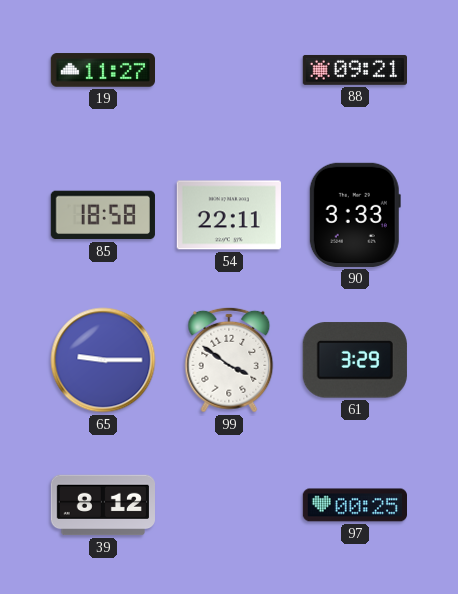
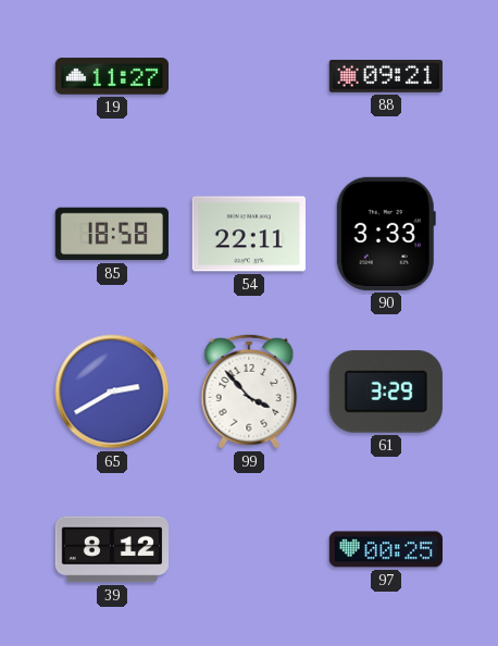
65: 9:15 -> 2:40 (112, 392)
99: 3:51 -> 3:53 (249, 392)
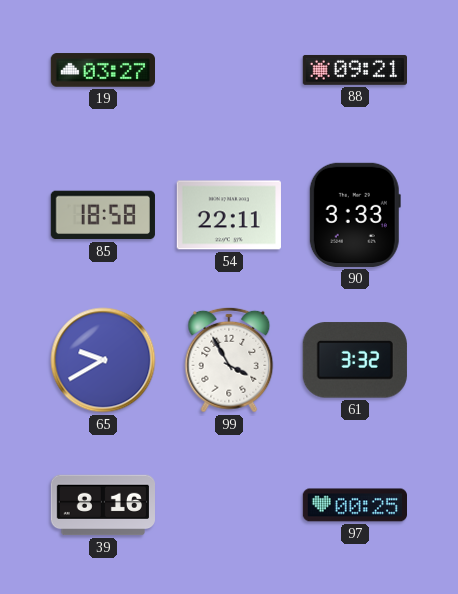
19: 11:27 -> 03:27 (102, 70)
65: 2:40 -> 9:40 (103, 360)
99: 3:53 -> 3:55 (229, 360)
61: 3:29 -> 3:32 (355, 360)
39: 8:12 -> 8:16 (102, 505)
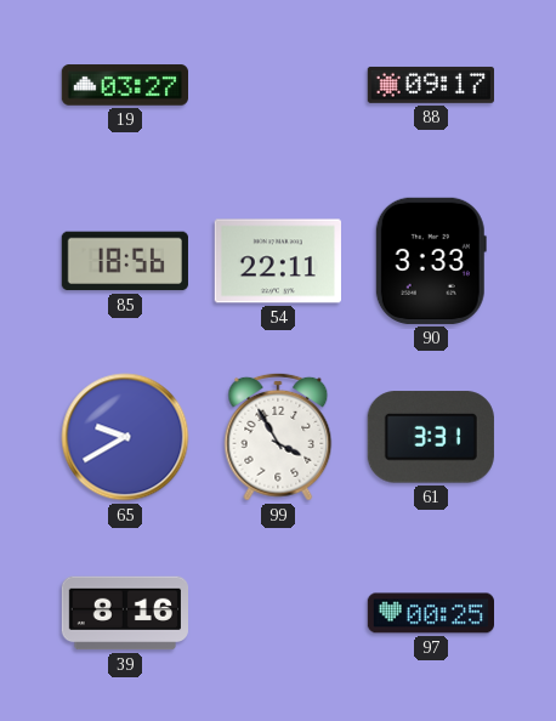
88: 09:21 -> 09:17 (430, 85)
85: 18:58 -> 18:56 (125, 261)
61: 3:32 -> 3:31 (431, 437)
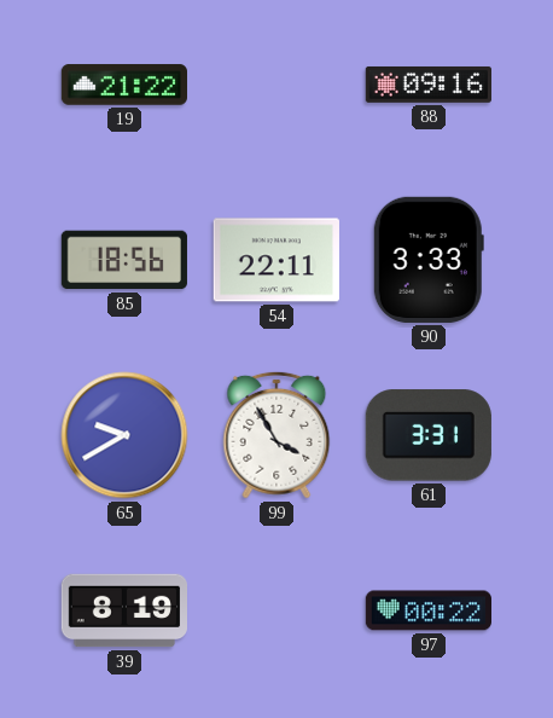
19: 03:27 -> 21:22 (123, 85)
88: 09:17 -> 09:16 (427, 85)
39: 8:16 -> 8:19 (123, 610)
97: 00:25 -> 00:22 (427, 610)
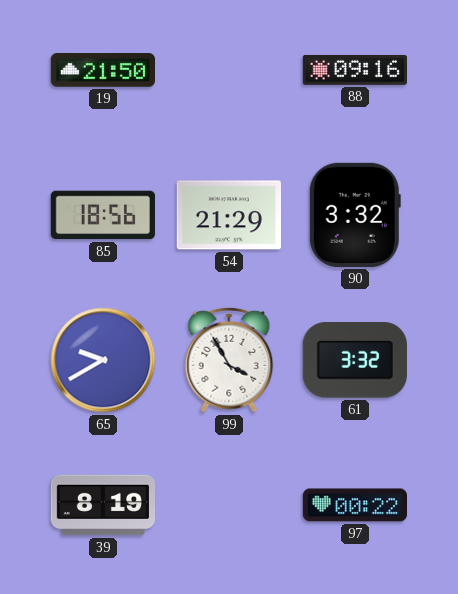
19: 21:22 -> 21:50 (102, 70)
54: 22:11 -> 21:29 (229, 215)
90: 3:33 -> 3:32 (355, 215)
61: 3:31 -> 3:32 (355, 360)
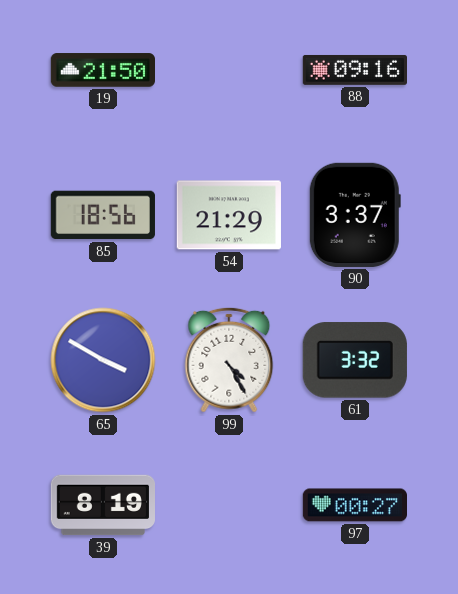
90: 3:32 -> 3:37 (355, 215)
65: 9:40 -> 3:50 (103, 360)
99: 3:55 -> 4:25 (229, 360)
97: 00:22 -> 00:27 (354, 505)
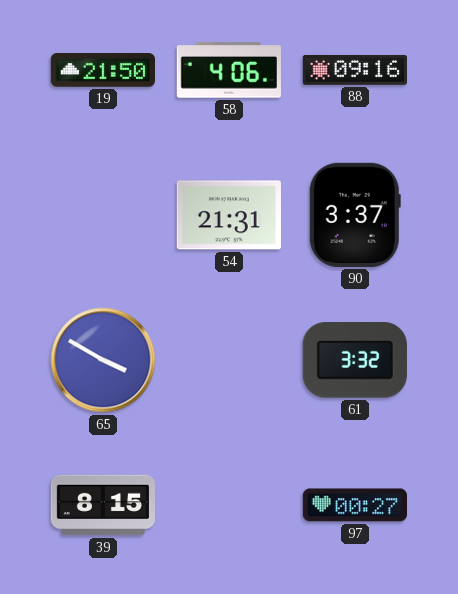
58: none -> 4:06 (228, 70)
85: 18:56 -> none (103, 215)
54: 21:29 -> 21:31 (229, 215)
99: 4:25 -> none (229, 360)
39: 8:19 -> 8:15 (102, 505)
